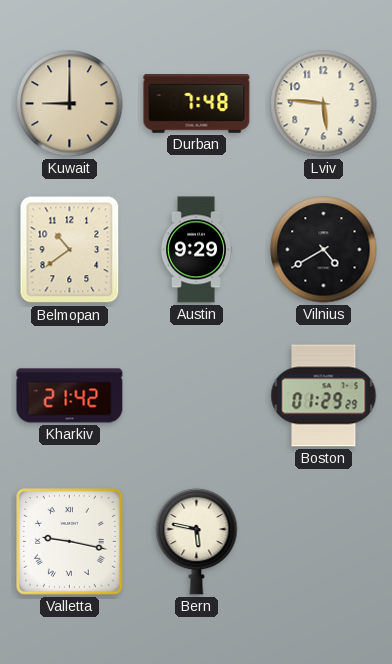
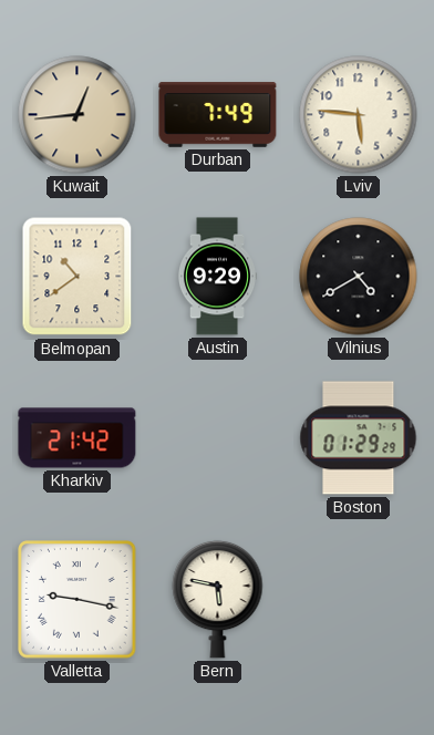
Kuwait: 9:00 -> 12:44 (77, 115)
Durban: 7:48 -> 7:49 (218, 115)
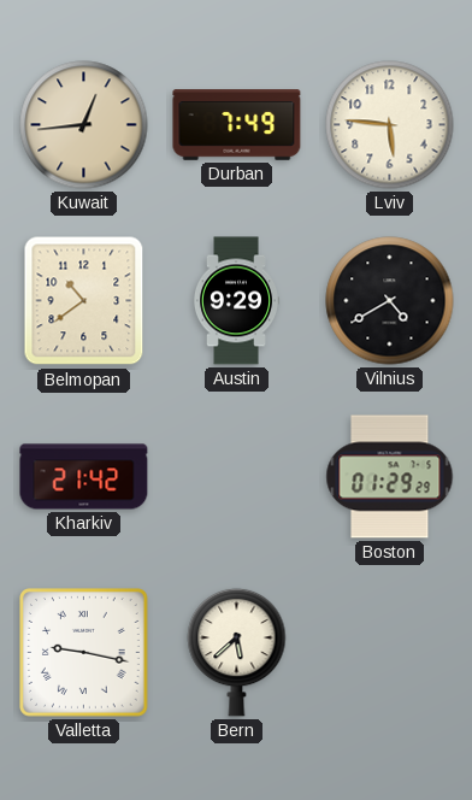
Bern: 5:47 -> 5:38 (237, 652)
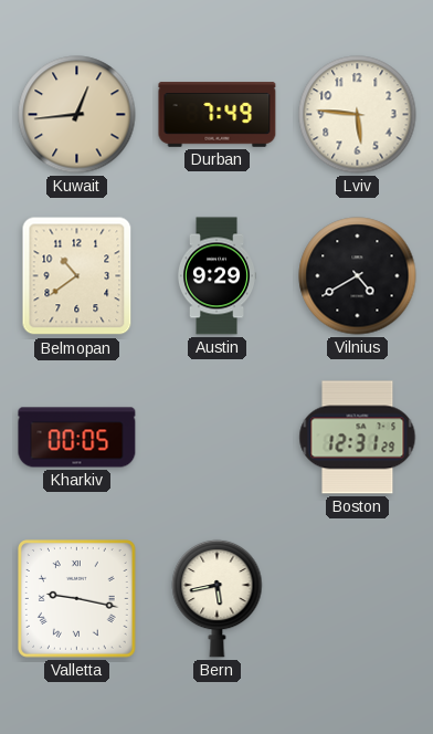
Kharkiv: 21:42 -> 00:05 (77, 438)
Boston: 01:29 -> 12:31 (358, 438)
Bern: 5:38 -> 5:43 (218, 598)
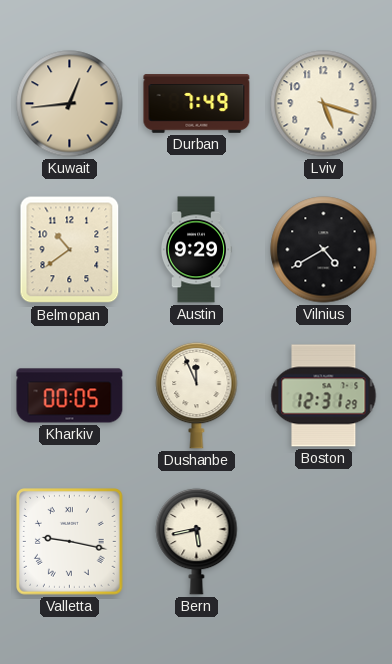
Lviv: 5:46 -> 5:18 (324, 104)
Dushanbe: none -> 11:56 (197, 395)
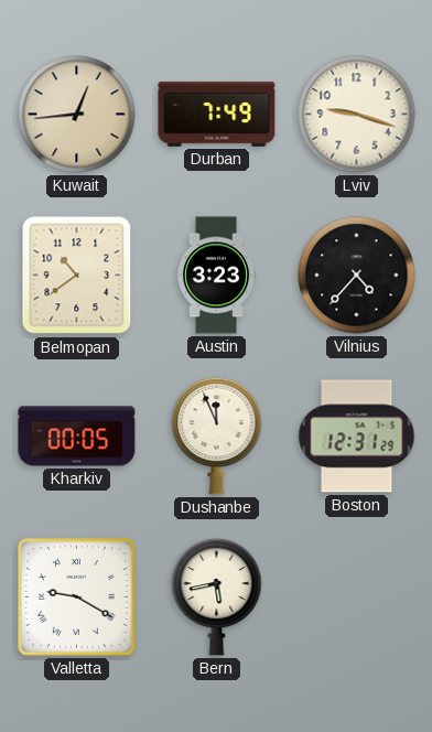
Lviv: 5:18 -> 9:18 (357, 115)
Austin: 9:29 -> 3:23 (216, 276)
Vilnius: 4:40 -> 4:37 (357, 276)
Valletta: 9:17 -> 9:20 (77, 598)
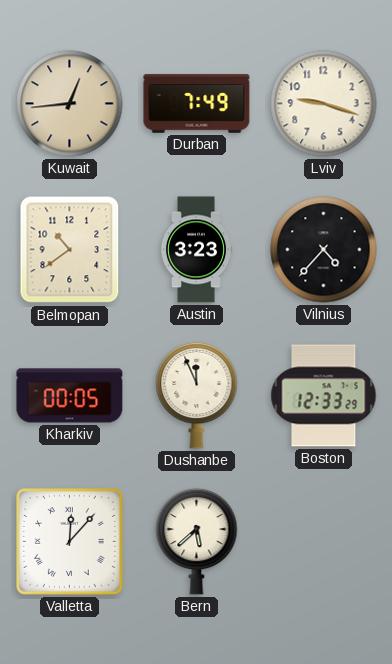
Boston: 12:31 -> 12:33 (324, 396)
Valletta: 9:20 -> 12:07 (70, 542)
Bern: 5:43 -> 5:38 (197, 541)
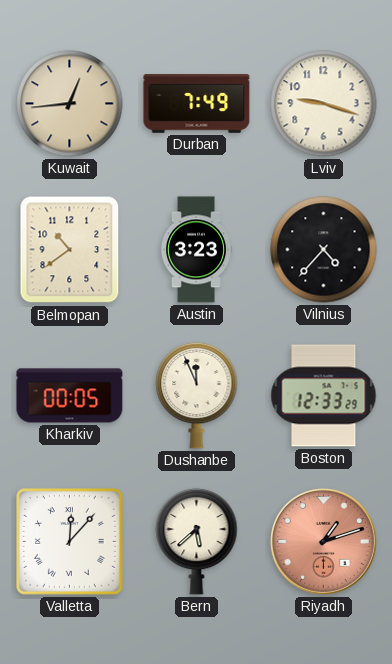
Riyadh: none -> 1:12 (323, 541)
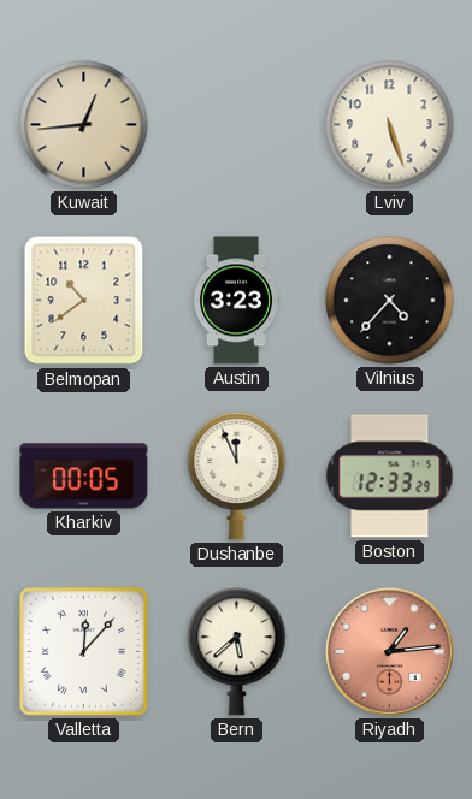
Durban: 7:49 -> none (197, 104)
Lviv: 9:18 -> 5:27 (390, 125)
Riyadh: 1:12 -> 1:14 (389, 651)
